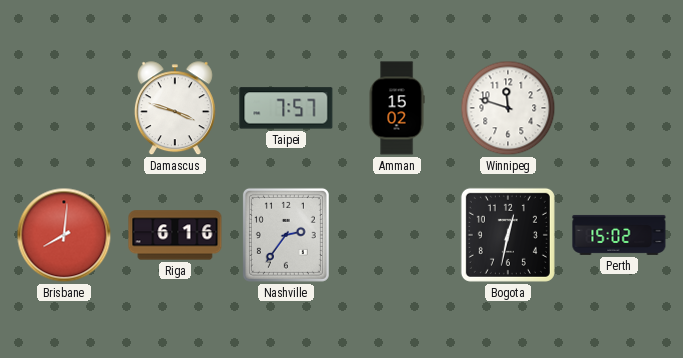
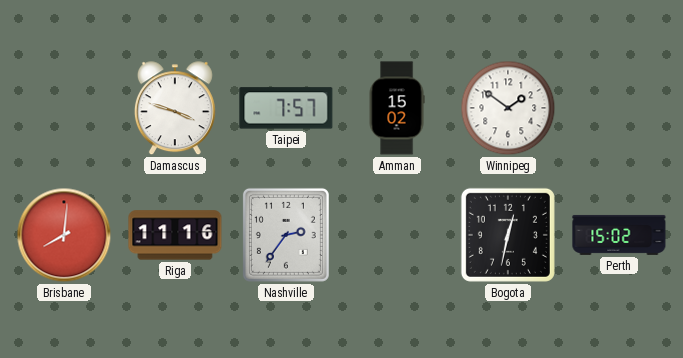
Winnipeg: 11:48 -> 1:51 (508, 108)
Riga: 6:16 -> 11:16 (175, 235)
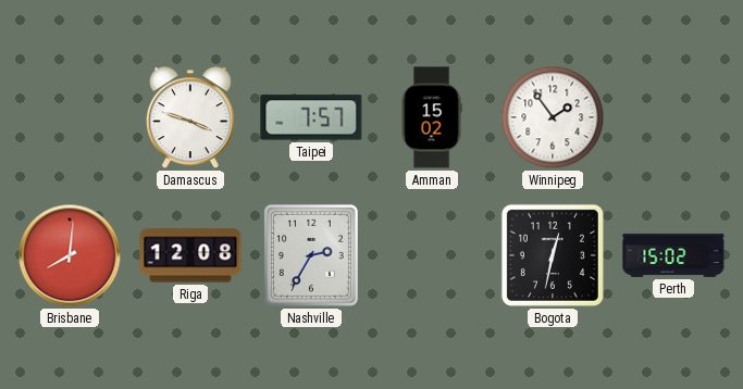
Winnipeg: 1:51 -> 1:54 (553, 117)
Riga: 11:16 -> 12:08 (190, 255)
Nashville: 2:36 -> 2:35 (311, 255)
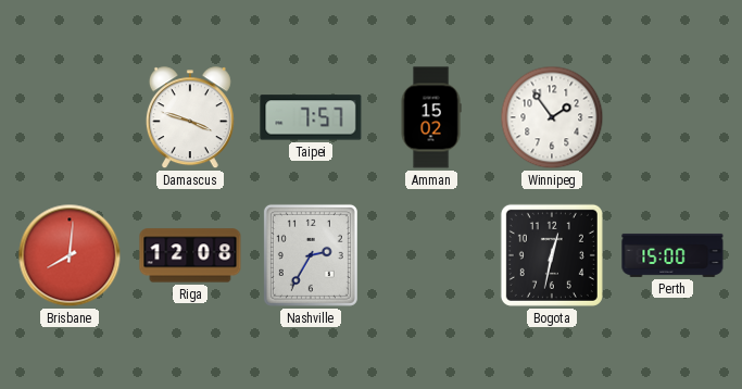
Perth: 15:02 -> 15:00 (672, 255)
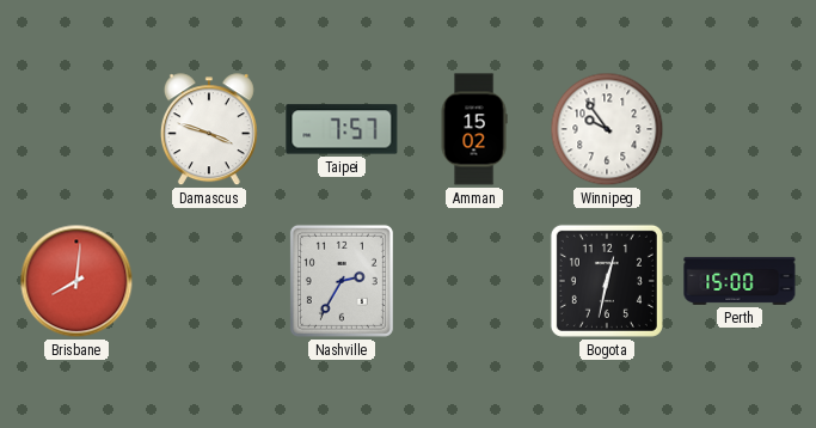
Winnipeg: 1:54 -> 9:54 (607, 129)
Riga: 12:08 -> none (190, 255)
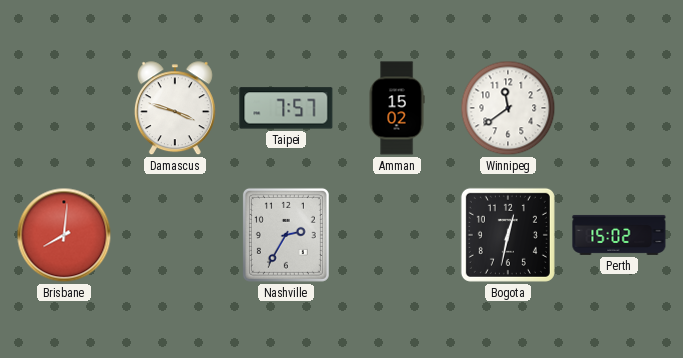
Winnipeg: 9:54 -> 11:39 (508, 108)
Perth: 15:00 -> 15:02 (619, 235)
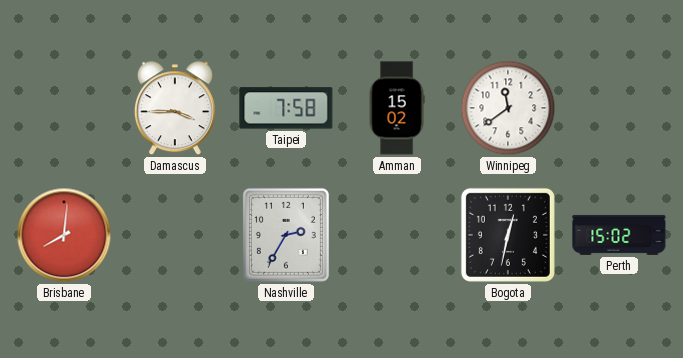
Damascus: 3:48 -> 3:45 (175, 109)
Taipei: 7:57 -> 7:58 (286, 108)
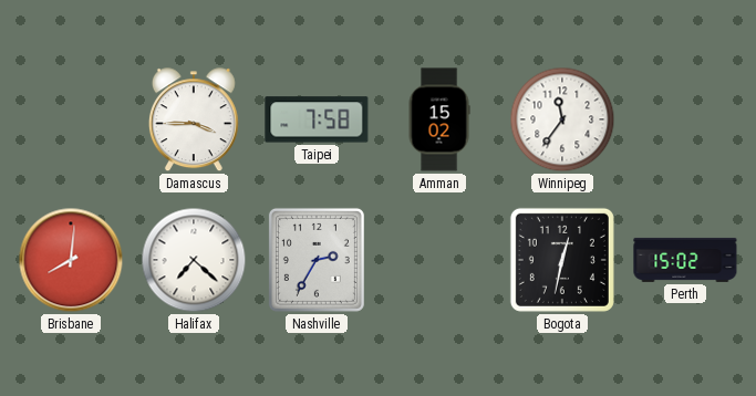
Winnipeg: 11:39 -> 11:36 (562, 119)
Halifax: none -> 7:22 (194, 260)
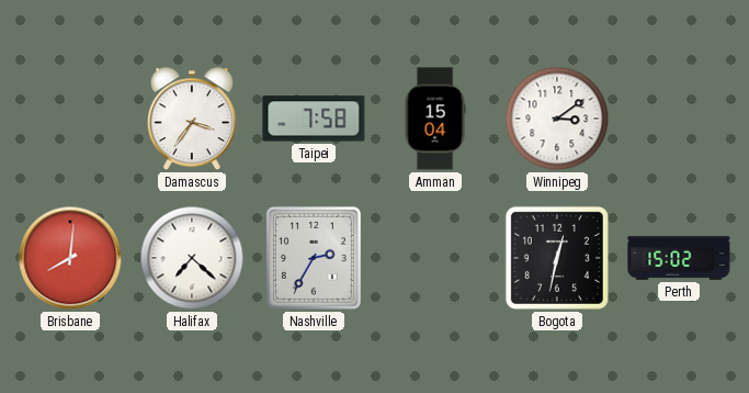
Damascus: 3:45 -> 3:36 (192, 120)
Amman: 15:02 -> 15:04 (435, 119)
Winnipeg: 11:36 -> 3:09 (557, 119)
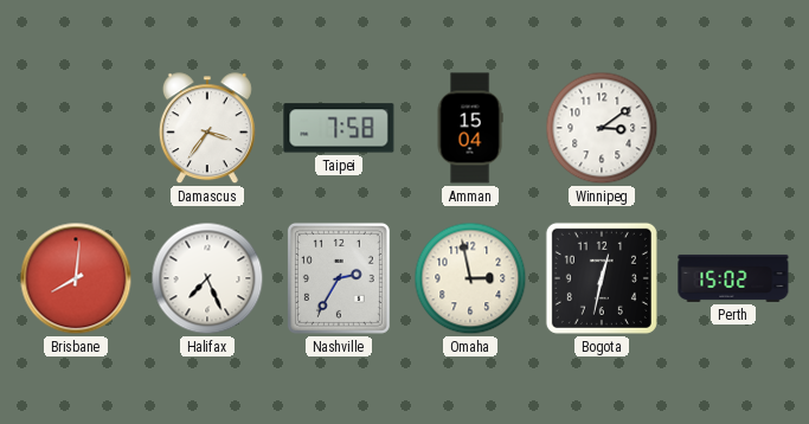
Halifax: 7:22 -> 7:26 (207, 278)
Omaha: none -> 2:58 (470, 278)
